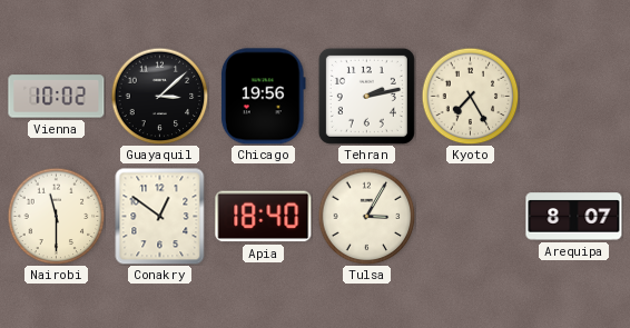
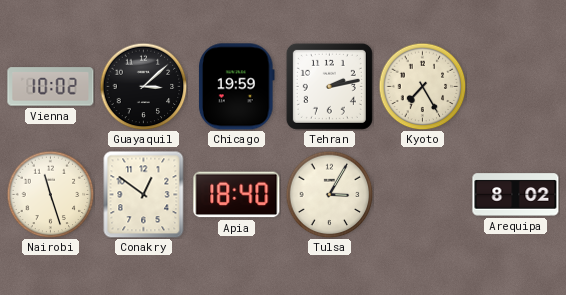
Chicago: 19:56 -> 19:59 (236, 87)
Nairobi: 11:30 -> 11:27 (50, 194)
Arequipa: 8:07 -> 8:02 (516, 195)
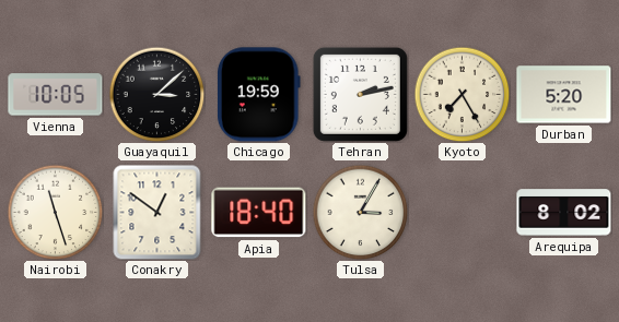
Vienna: 10:02 -> 10:05 (56, 95)
Durban: none -> 5:20 (564, 95)
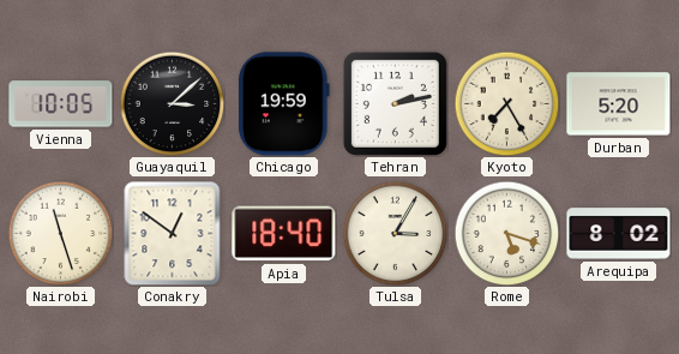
Rome: none -> 5:18 (506, 233)
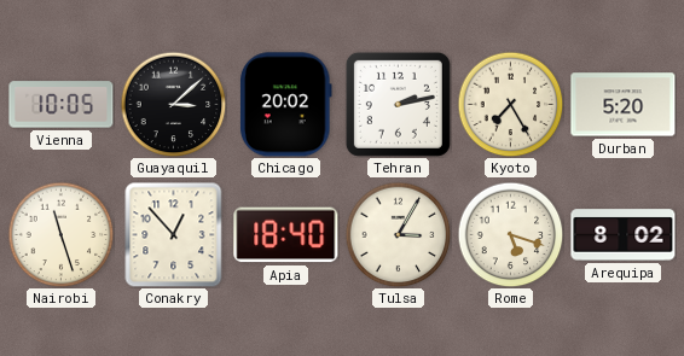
Chicago: 19:59 -> 20:02 (285, 105)
Conakry: 12:51 -> 12:53 (174, 234)
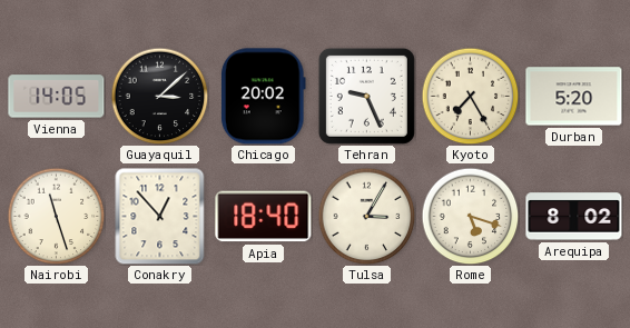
Vienna: 10:05 -> 14:05 (57, 97)
Tehran: 2:13 -> 9:26 (366, 96)
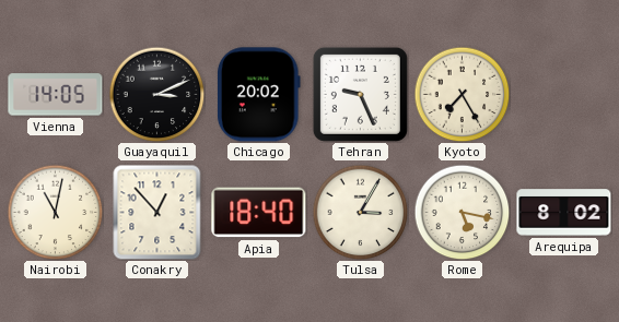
Guayaquil: 3:08 -> 3:11 (156, 94)
Durban: 5:20 -> none (574, 97)
Nairobi: 11:27 -> 11:02 (55, 212)
Rome: 5:18 -> 5:17 (462, 212)
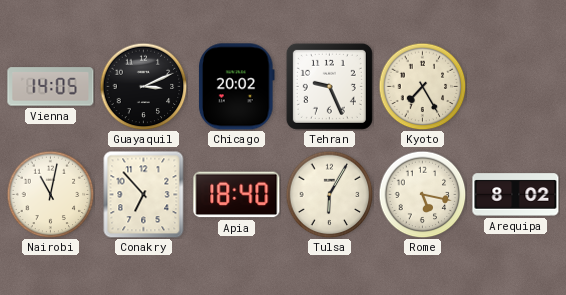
Conakry: 12:53 -> 6:53 (144, 194)
Tulsa: 3:05 -> 6:05 (329, 194)
